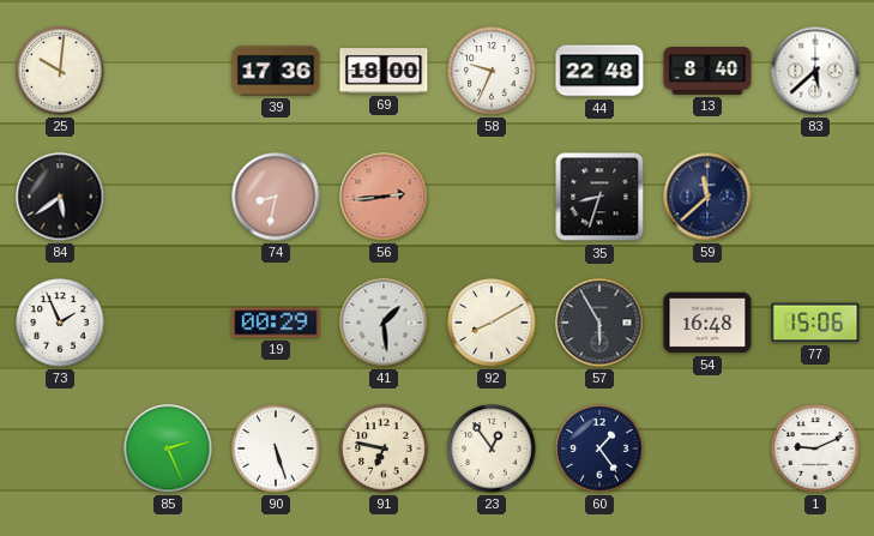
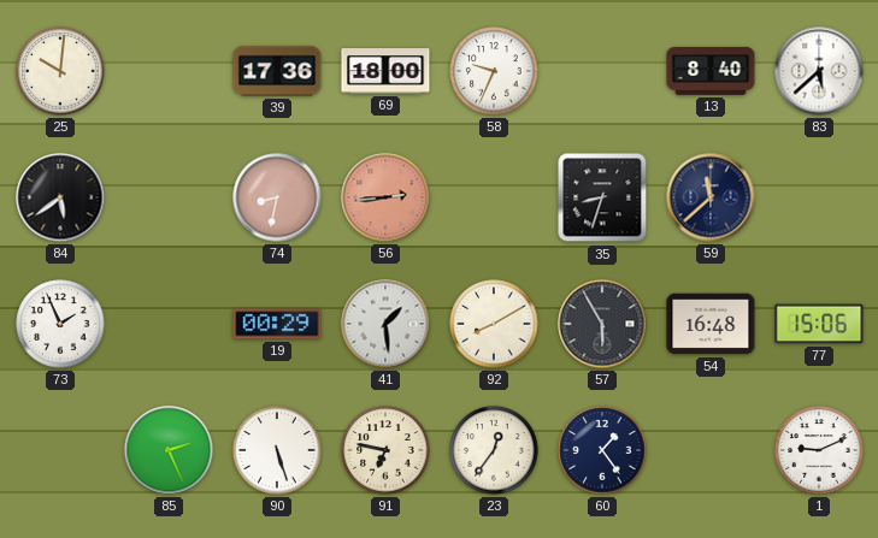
44: 22:48 -> none (599, 71)
23: 12:54 -> 12:36 (494, 450)
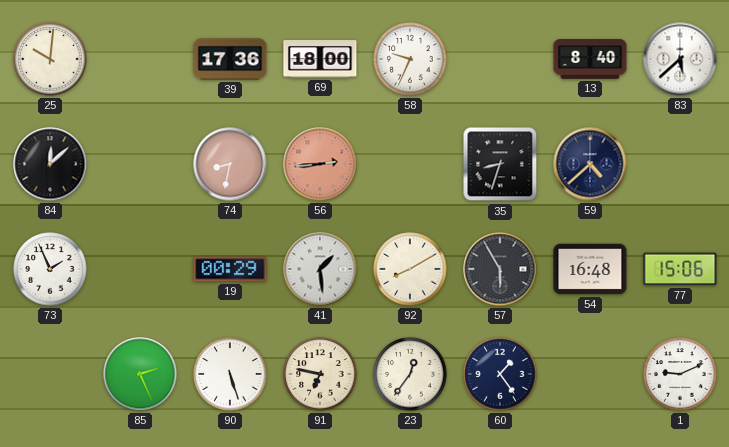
84: 5:39 -> 12:08 (50, 164)
59: 11:38 -> 4:38 (590, 164)
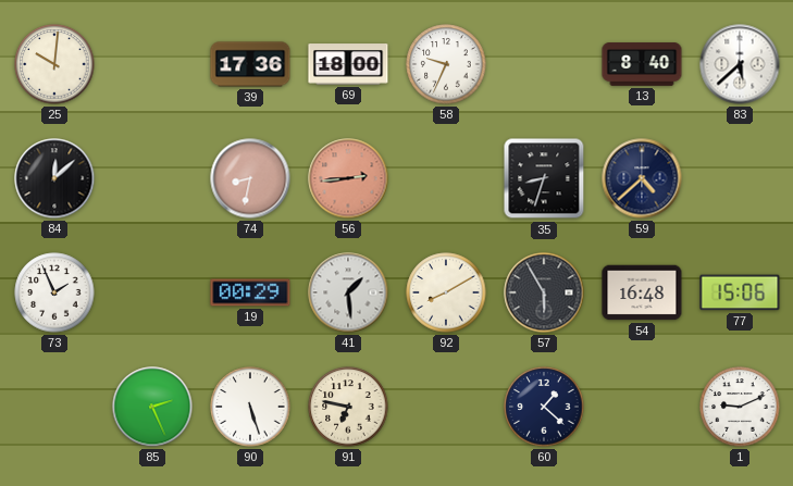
23: 12:36 -> none (410, 374)
60: 1:24 -> 1:22 (544, 407)
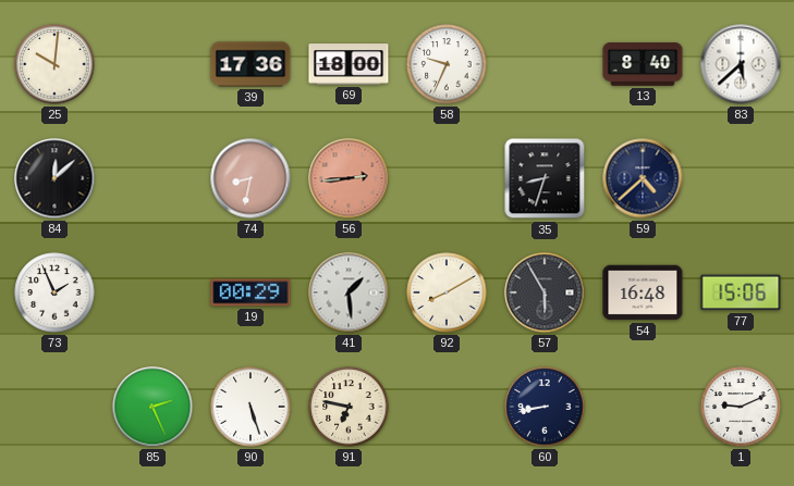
60: 1:22 -> 8:43 (545, 407)
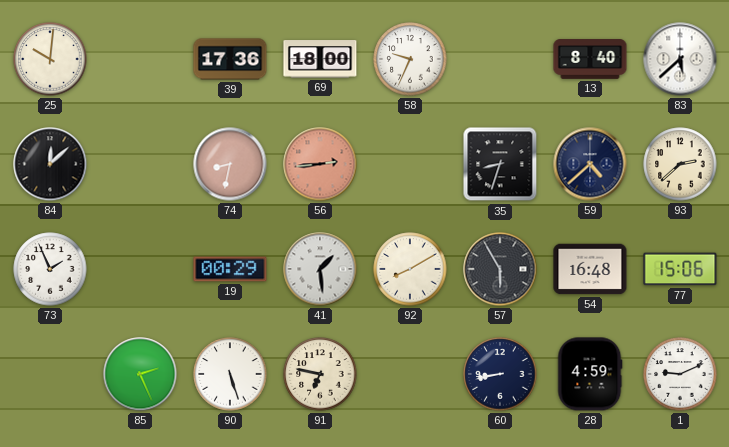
93: none -> 2:38 (680, 164)
28: none -> 4:59 (590, 374)
